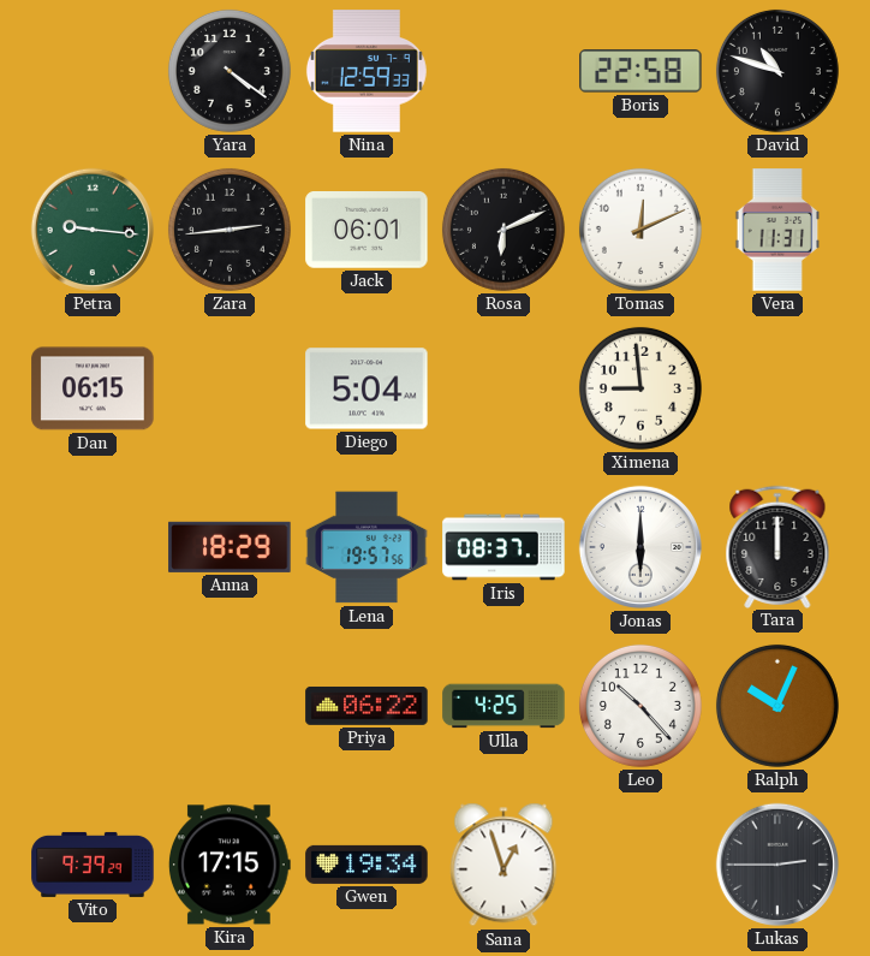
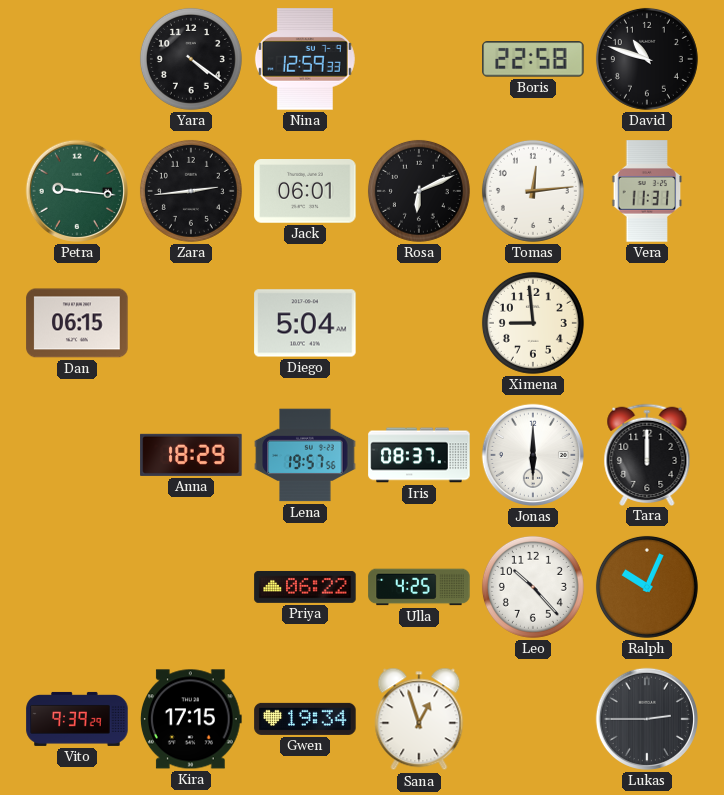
Tomas: 12:11 -> 12:14 (533, 191)
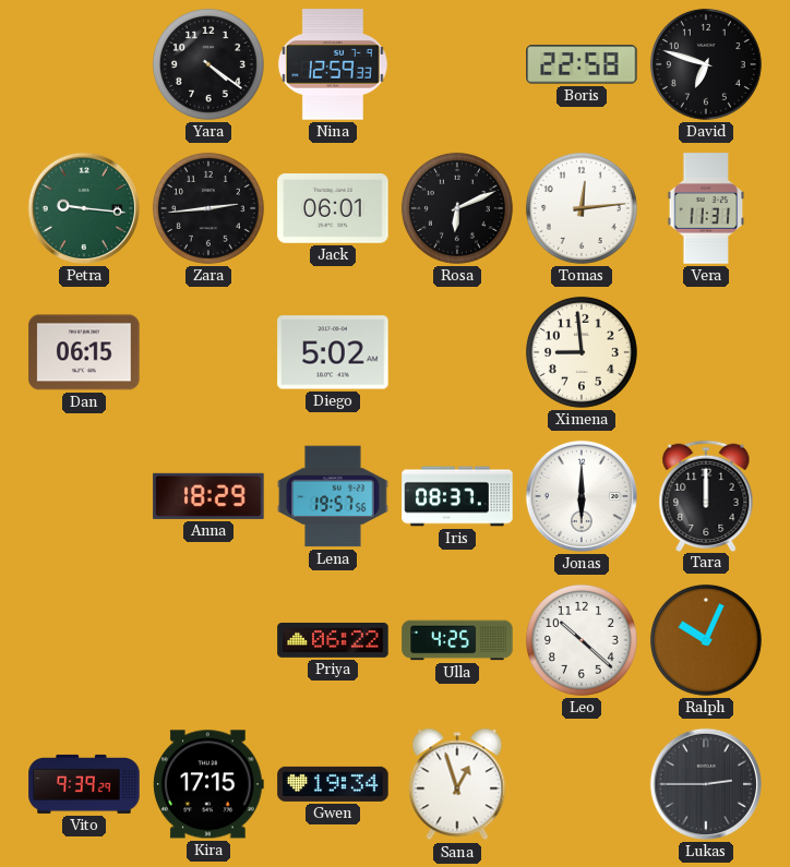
David: 10:48 -> 6:48 (706, 64)
Diego: 5:04 -> 5:02 (333, 352)
Leo: 10:23 -> 10:22 (582, 640)
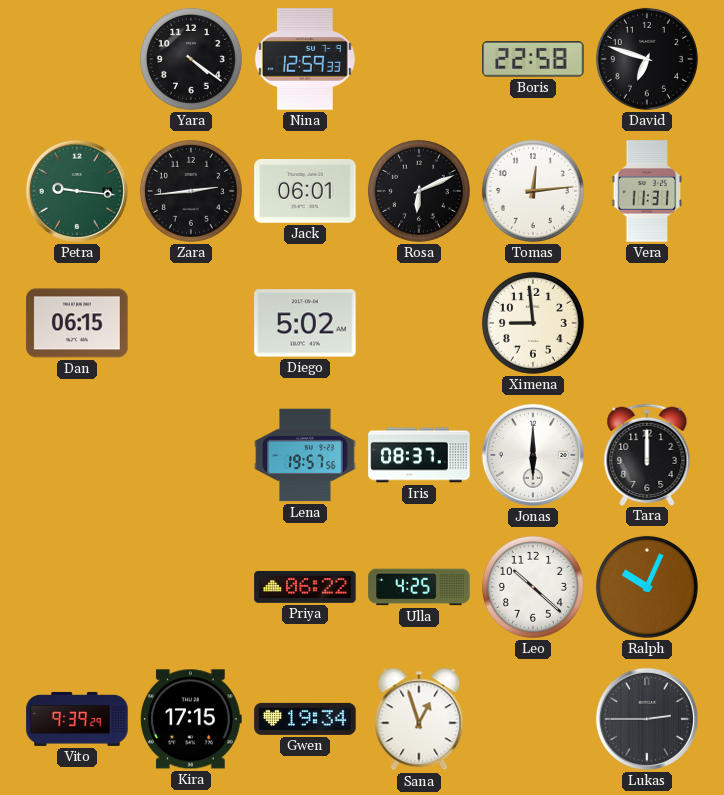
Anna: 18:29 -> none (208, 496)
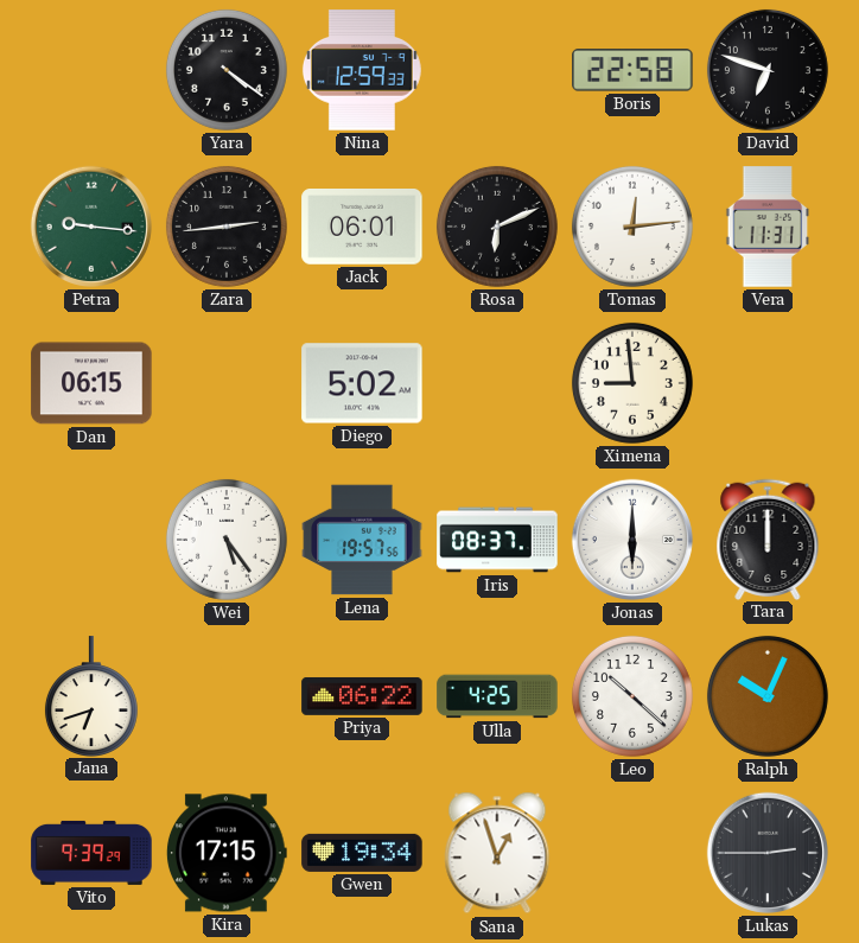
Wei: none -> 5:24 (227, 540)
Jana: none -> 6:42 (91, 696)
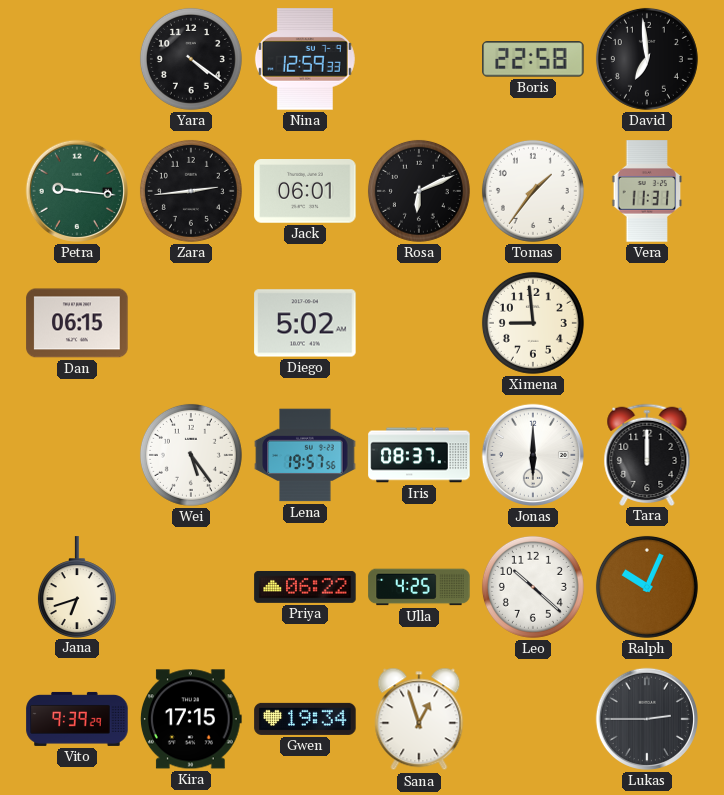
David: 6:48 -> 6:59 (647, 59)
Tomas: 12:14 -> 1:36 (533, 191)
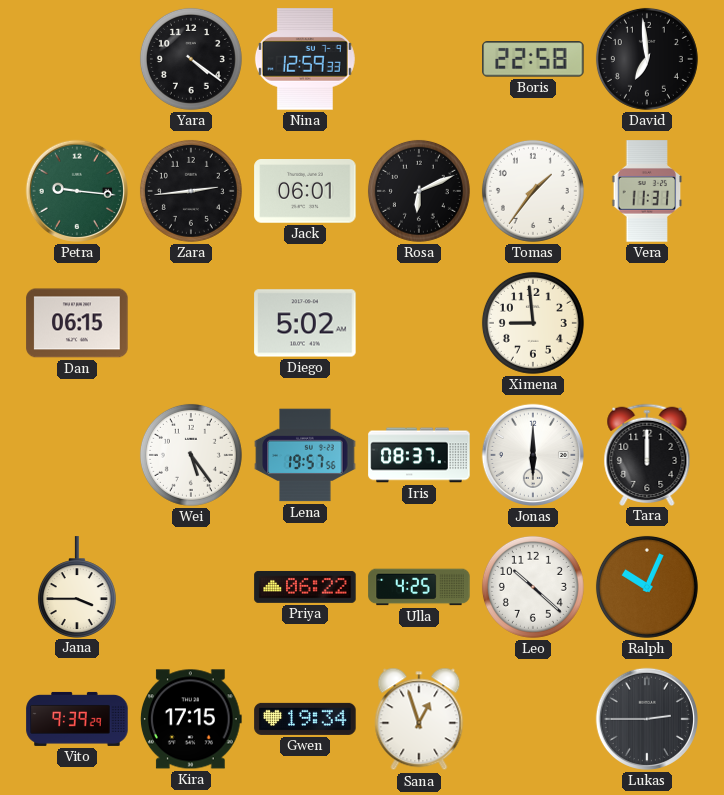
Jana: 6:42 -> 3:45 (77, 587)
